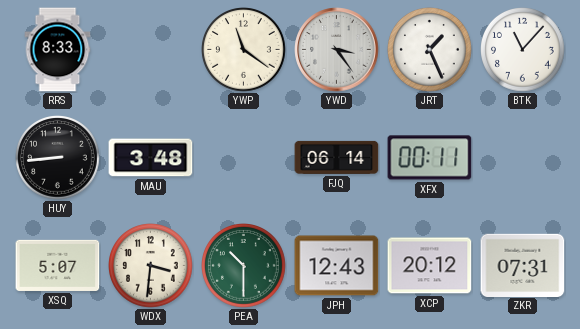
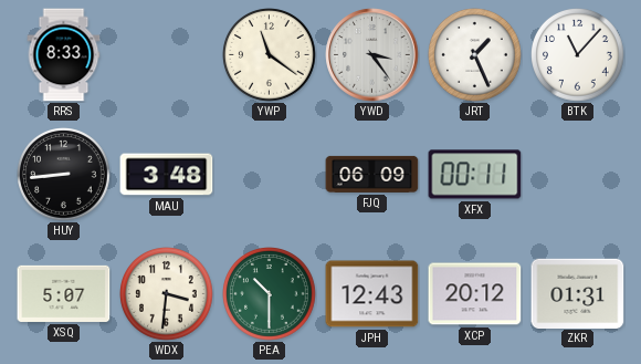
FJQ: 06:14 -> 06:09 (372, 174)
ZKR: 07:31 -> 01:31 (578, 293)
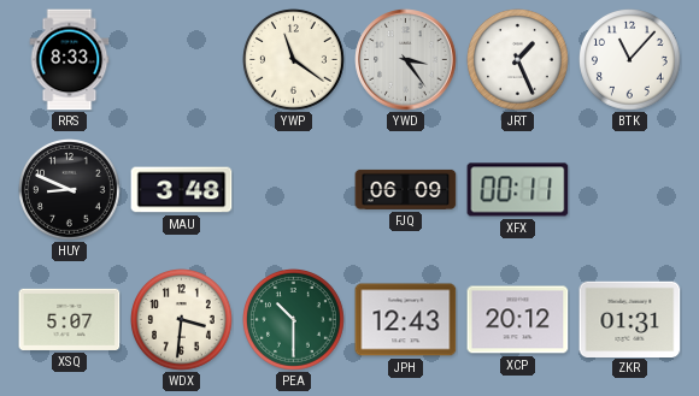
HUY: 8:44 -> 8:49 (70, 190)
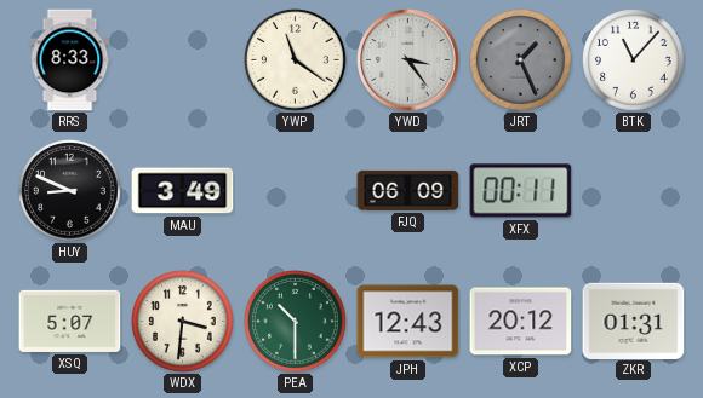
JRT dial: white -> grey (521, 60)
MAU: 3:48 -> 3:49 (183, 191)
